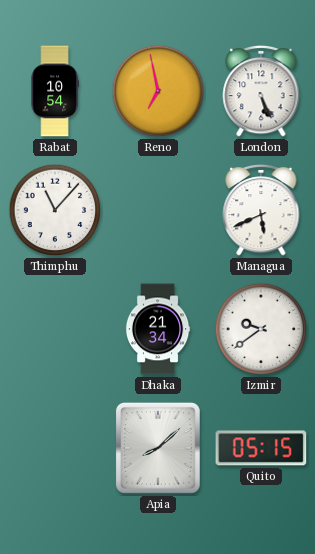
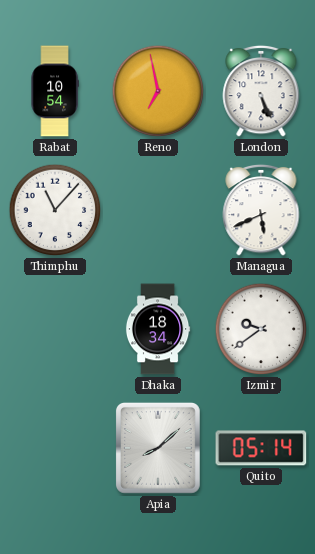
Dhaka: 21:34 -> 18:34 (158, 329)
Quito: 05:15 -> 05:14 (261, 448)
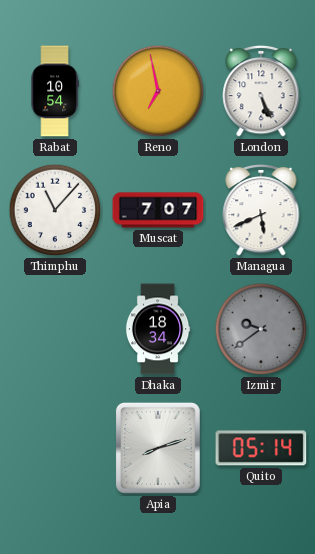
Muscat: none -> 7:07 (158, 210)
Izmir dial: white -> grey (261, 329)
Apia: 8:08 -> 8:12 (158, 448)
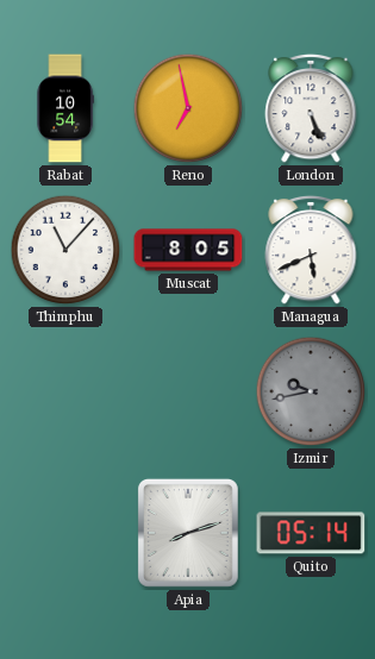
Muscat: 7:07 -> 8:05 (188, 250)
Dhaka: 18:34 -> none (158, 329)
Izmir: 9:39 -> 9:43 (311, 391)
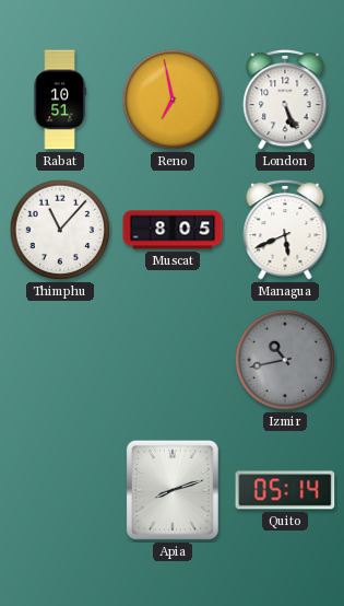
Rabat: 10:54 -> 10:51 (60, 100)
Izmir: 9:43 -> 10:43 (285, 360)
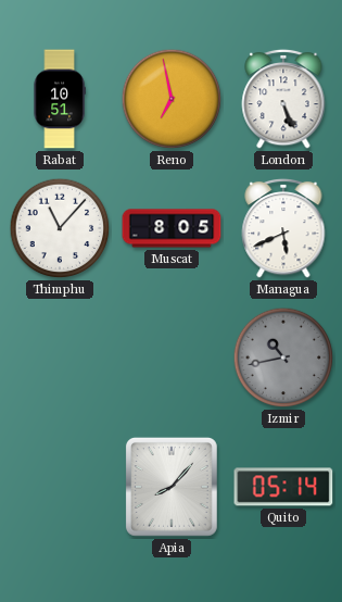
Apia: 8:12 -> 8:07 (172, 487)
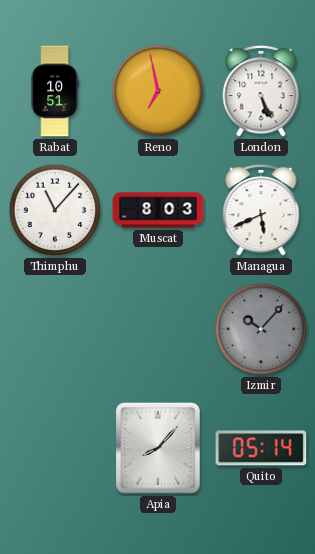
Muscat: 8:05 -> 8:03 (158, 210)
Izmir: 10:43 -> 10:07 (261, 329)
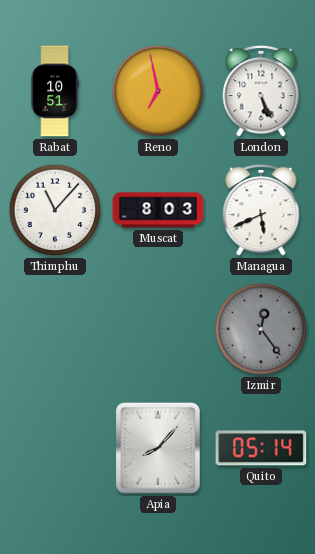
Izmir: 10:07 -> 12:24 (261, 329)
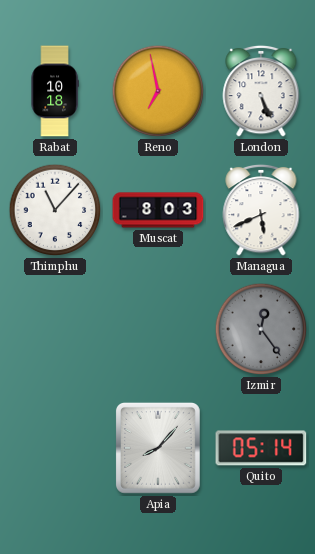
Rabat: 10:51 -> 10:18 (55, 91)
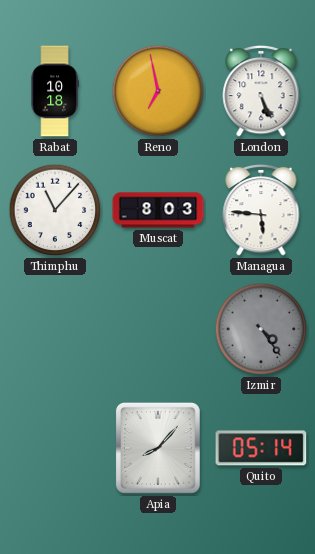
Managua: 5:41 -> 5:46 (261, 210)
Izmir: 12:24 -> 4:24 (261, 329)
